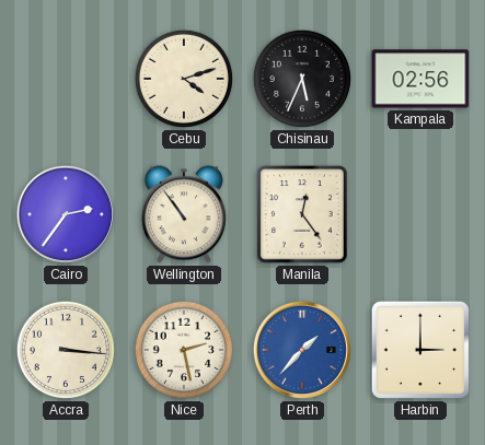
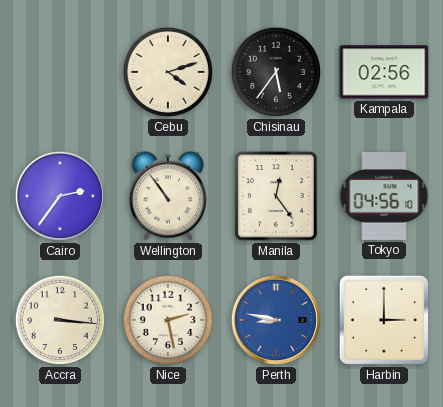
Chisinau: 5:34 -> 5:36 (276, 72)
Tokyo: none -> 04:56 (384, 196)
Perth: 1:37 -> 8:47 (276, 320)
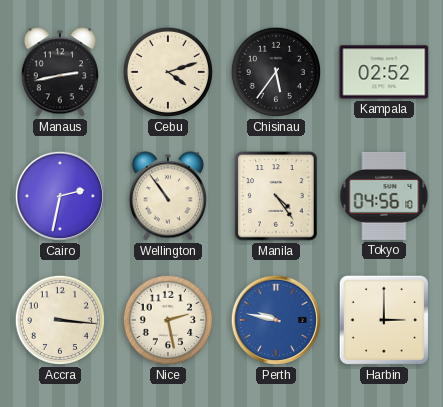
Manaus: none -> 2:43 (60, 72)
Kampala: 02:56 -> 02:52 (384, 72)
Cairo: 2:36 -> 2:32 (60, 196)
Manila: 12:24 -> 4:24 (276, 196)
Perth: 8:47 -> 9:47 (276, 320)
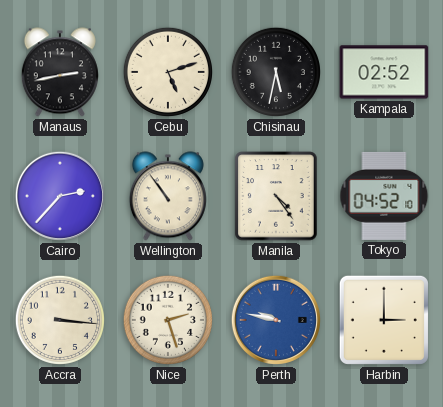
Cebu: 4:12 -> 5:12 (168, 72)
Chisinau: 5:36 -> 5:32 (276, 72)
Cairo: 2:32 -> 2:37 (60, 196)
Tokyo: 04:56 -> 04:52 (384, 196)
Nice: 2:28 -> 2:27 (168, 320)
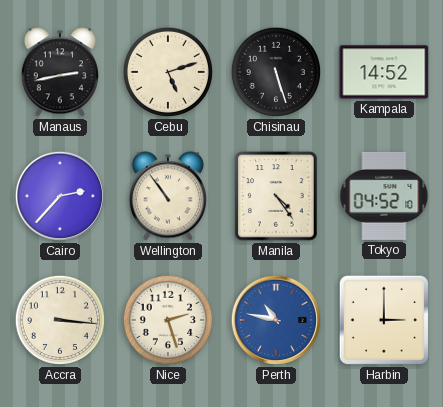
Chisinau: 5:32 -> 5:27 (276, 72)
Kampala: 02:52 -> 14:52 (384, 72)
Perth: 9:47 -> 10:47 (276, 320)
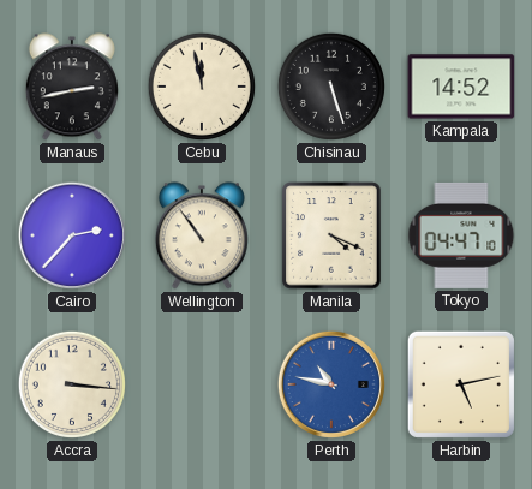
Cebu: 5:12 -> 11:58 (202, 87)
Manila: 4:24 -> 4:19 (331, 235)
Tokyo: 04:52 -> 04:47 (461, 235)
Nice: 2:27 -> none (168, 320)
Harbin: 3:00 -> 5:13 (461, 384)
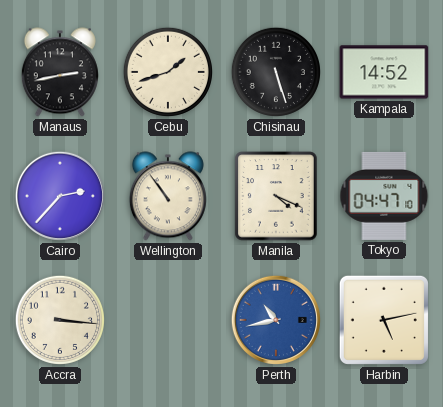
Cebu: 11:58 -> 1:42 (168, 72)
Perth: 10:47 -> 10:43 (276, 320)
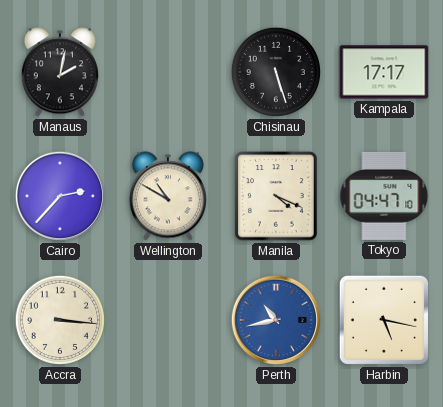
Manaus: 2:43 -> 2:02 (60, 72)
Cebu: 1:42 -> none (168, 72)
Kampala: 14:52 -> 17:17 (384, 72)
Wellington: 10:54 -> 10:50 (168, 196)
Harbin: 5:13 -> 5:17 (384, 320)
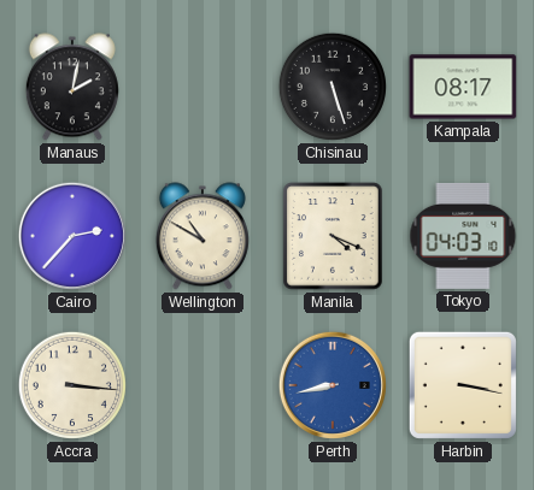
Kampala: 17:17 -> 08:17 (463, 87)
Tokyo: 04:47 -> 04:03 (463, 236)
Perth: 10:43 -> 8:43 (333, 385)
Harbin: 5:17 -> 3:17 (463, 385)
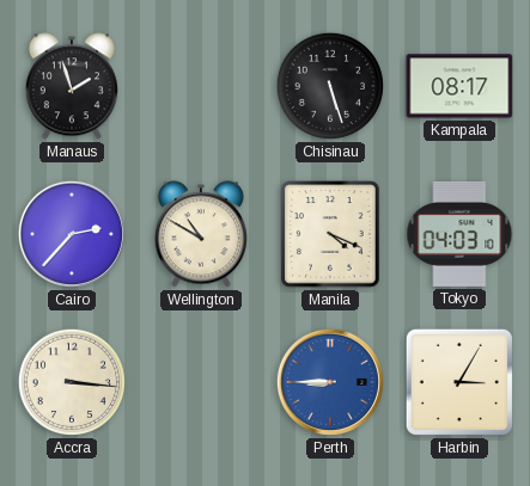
Manaus: 2:02 -> 1:57 (72, 86)
Perth: 8:43 -> 8:45 (330, 382)
Harbin: 3:17 -> 3:05 (459, 382)
